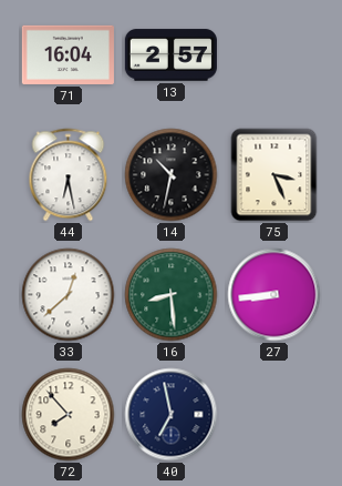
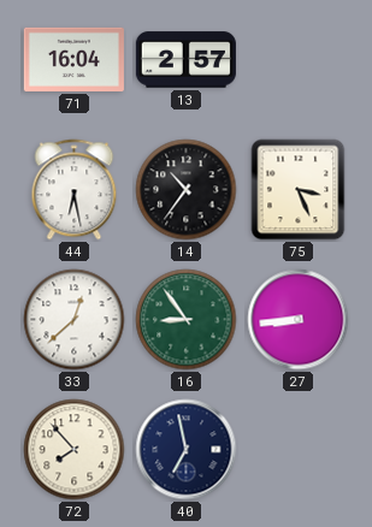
14: 10:32 -> 10:36 (187, 190)
16: 8:29 -> 8:54 (187, 320)
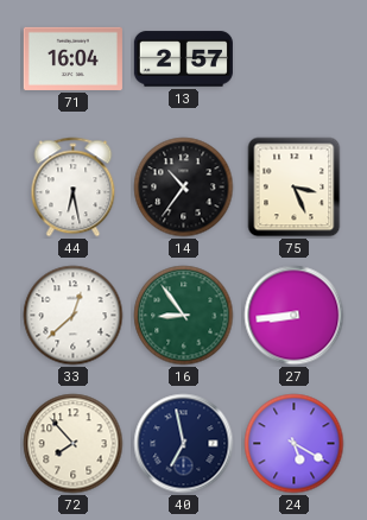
24: none -> 5:20 (295, 444)
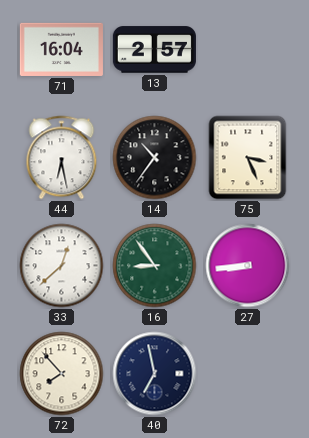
24: 5:20 -> none (295, 444)
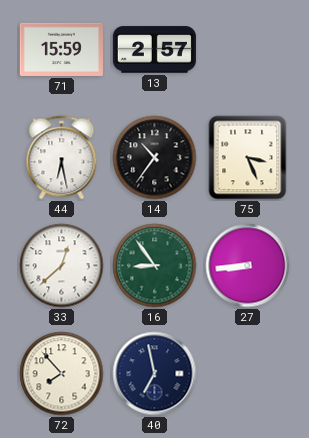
71: 16:04 -> 15:59 (61, 49)
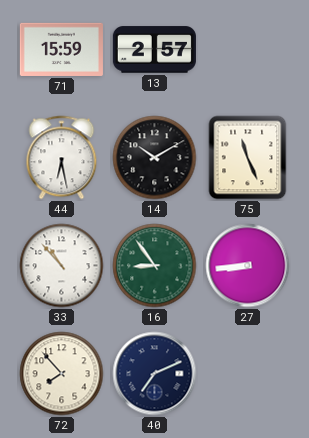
14: 10:36 -> 10:10 (155, 158)
75: 3:26 -> 11:26 (248, 158)
33: 12:38 -> 10:53 (62, 266)
40: 6:58 -> 7:11 (155, 374)
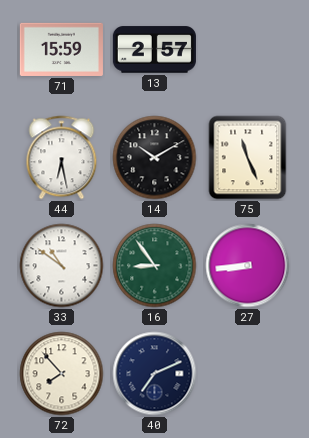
33: 10:53 -> 10:51 (62, 266)
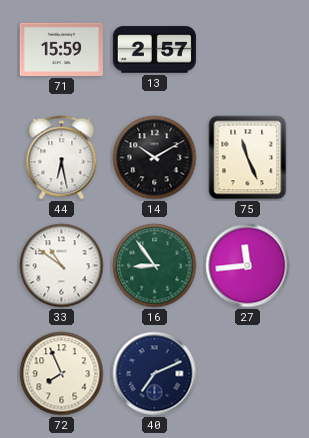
27: 8:44 -> 11:44 (248, 266)
72: 7:53 -> 7:56 (62, 374)
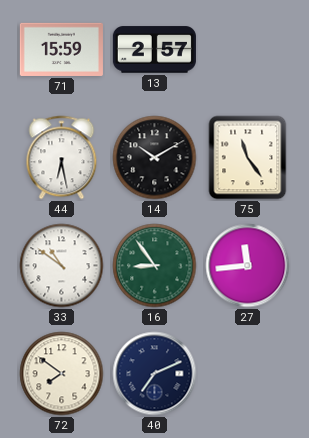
75: 11:26 -> 11:24 (248, 158)
72: 7:56 -> 7:51 (62, 374)
